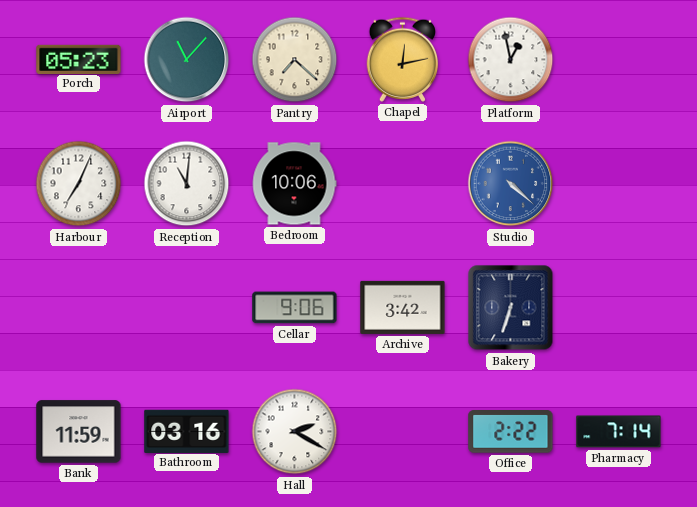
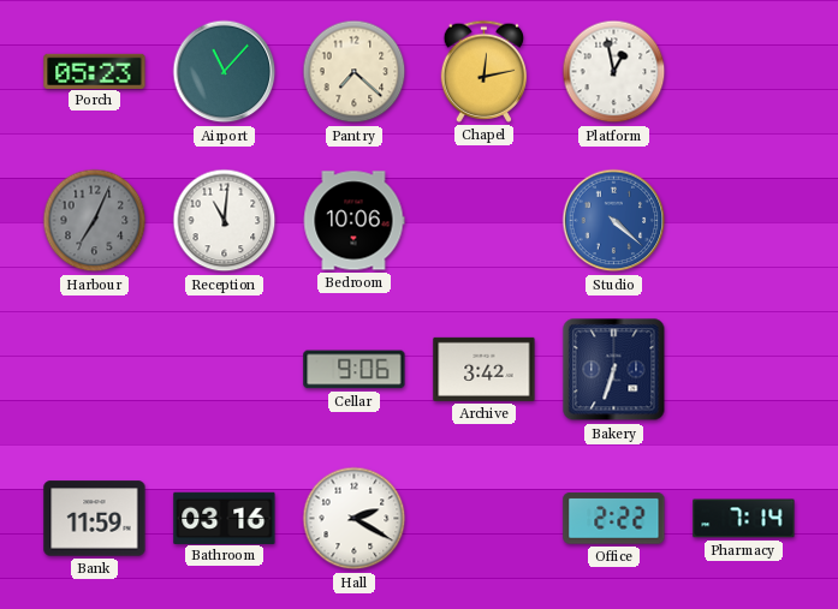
Harbour dial: white -> grey (95, 221)
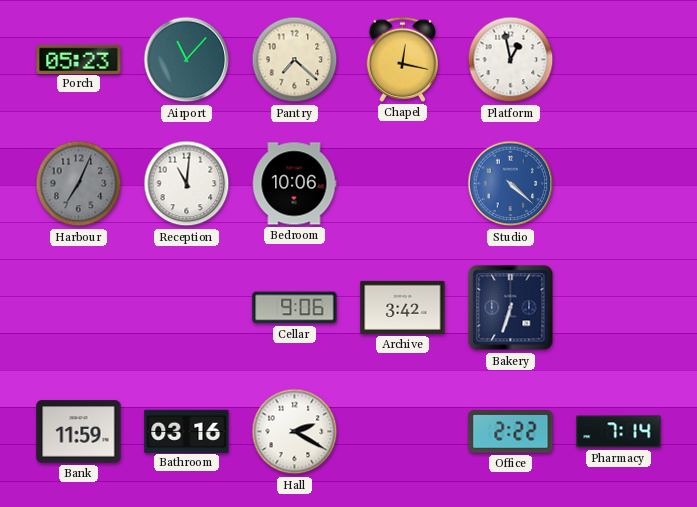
Chapel: 12:13 -> 12:17 (403, 59)
